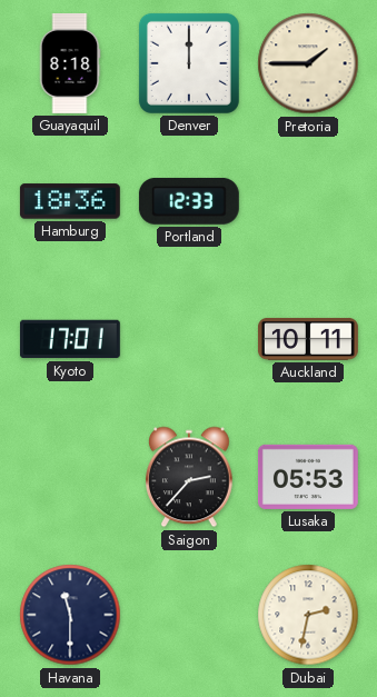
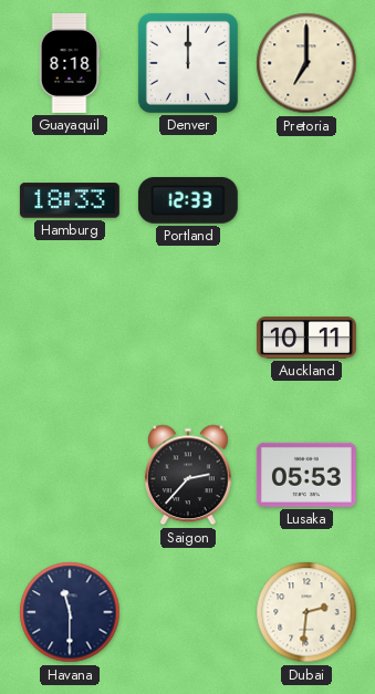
Pretoria: 1:45 -> 7:00 (306, 63)
Hamburg: 18:36 -> 18:33 (70, 200)
Kyoto: 17:01 -> none (70, 339)
Dubai: 2:32 -> 2:31 (306, 612)
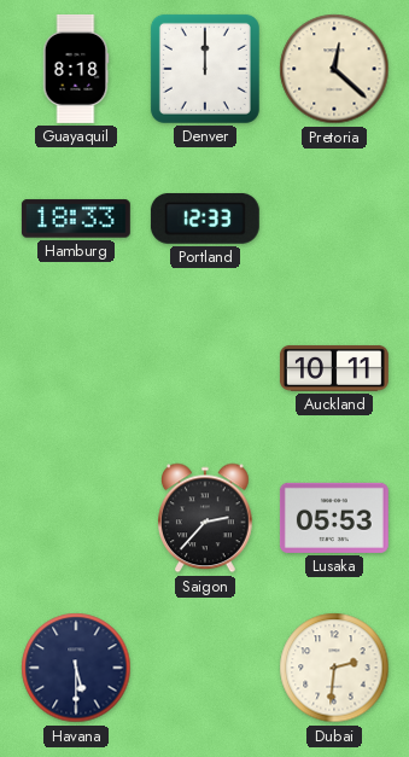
Pretoria: 7:00 -> 12:22 (334, 69)
Havana: 11:30 -> 5:30 (76, 668)
